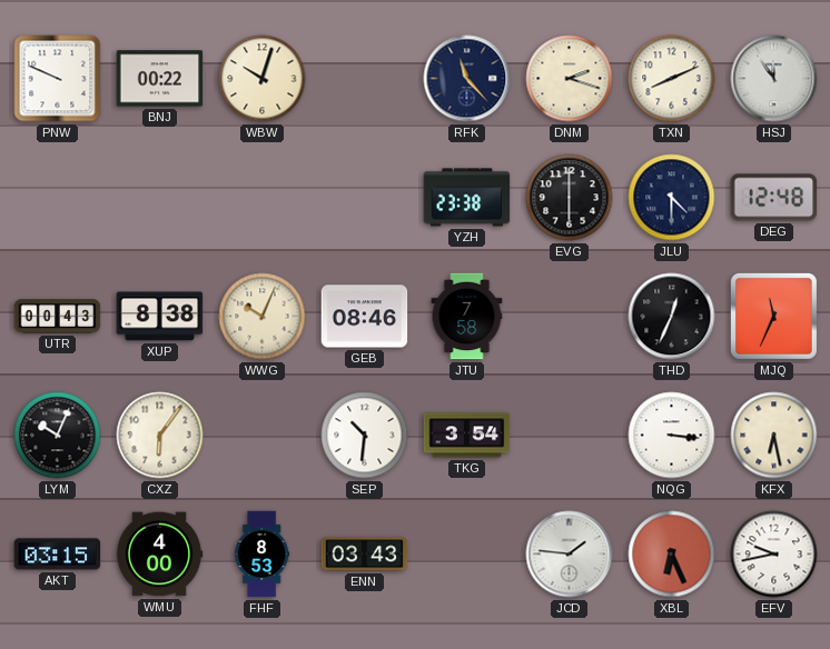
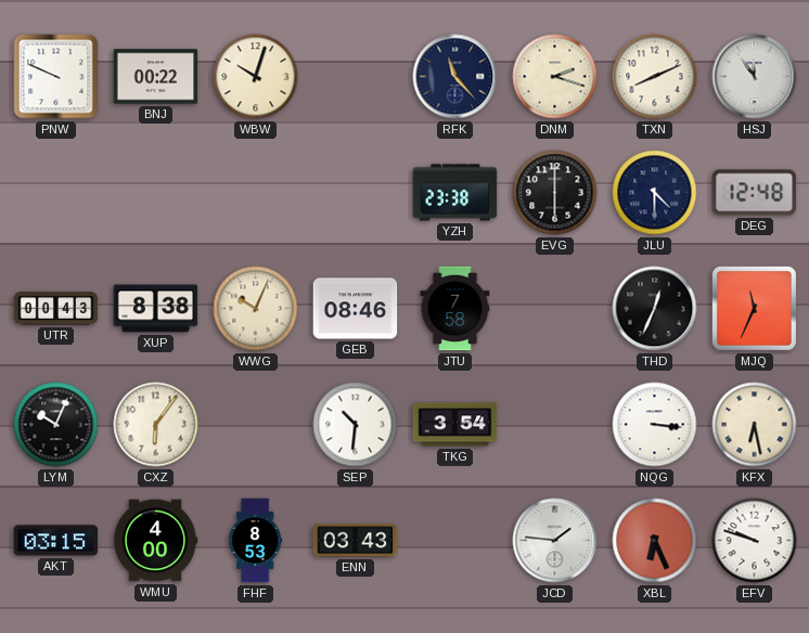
EFV: 9:43 -> 9:48 (755, 541)
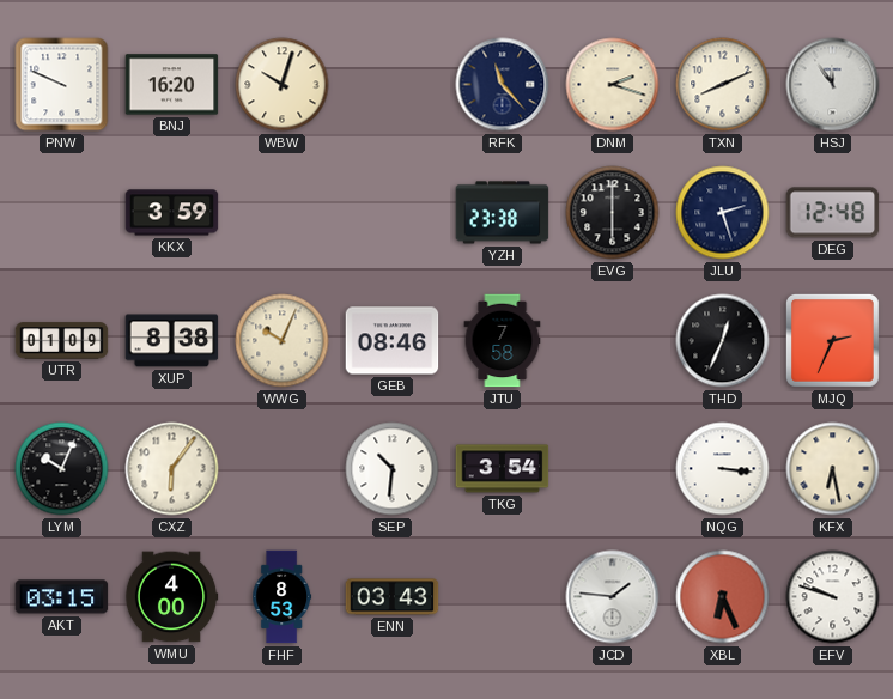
BNJ: 00:22 -> 16:20 (172, 85)
KKX: none -> 3:59 (172, 213)
JLU: 4:30 -> 2:27 (723, 213)
UTR: 00:43 -> 01:09 (62, 341)
MJQ: 11:34 -> 2:34 (832, 340)
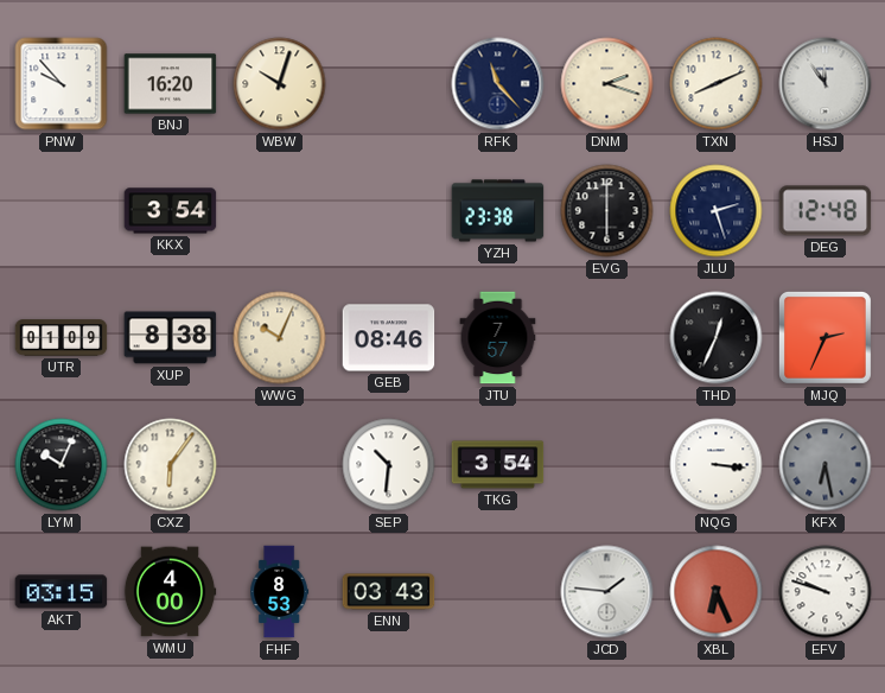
PNW: 9:49 -> 9:53 (62, 84)
KKX: 3:59 -> 3:54 (171, 211)
JTU: 7:58 -> 7:57 (498, 338)
KFX dial: cream -> grey (826, 465)
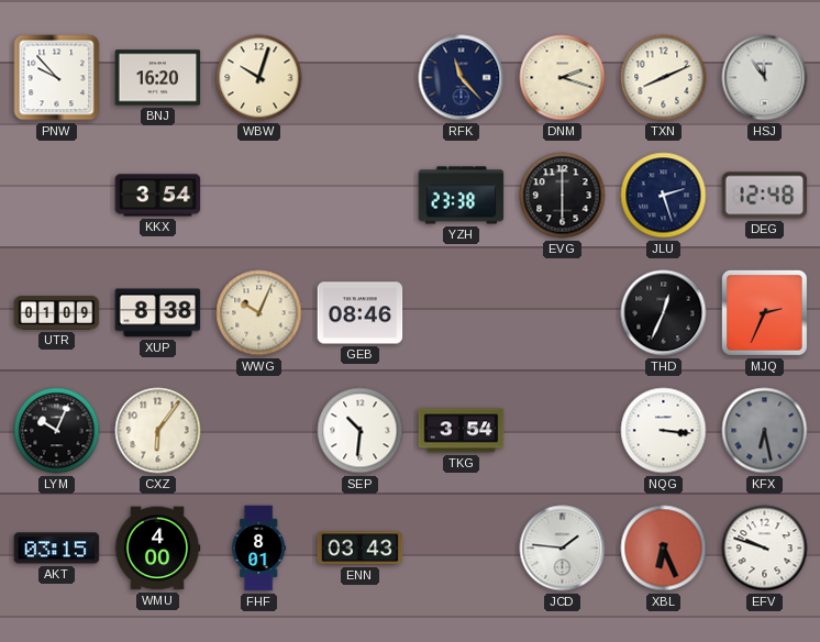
JTU: 7:57 -> none (498, 338)
FHF: 8:53 -> 8:01 (259, 549)
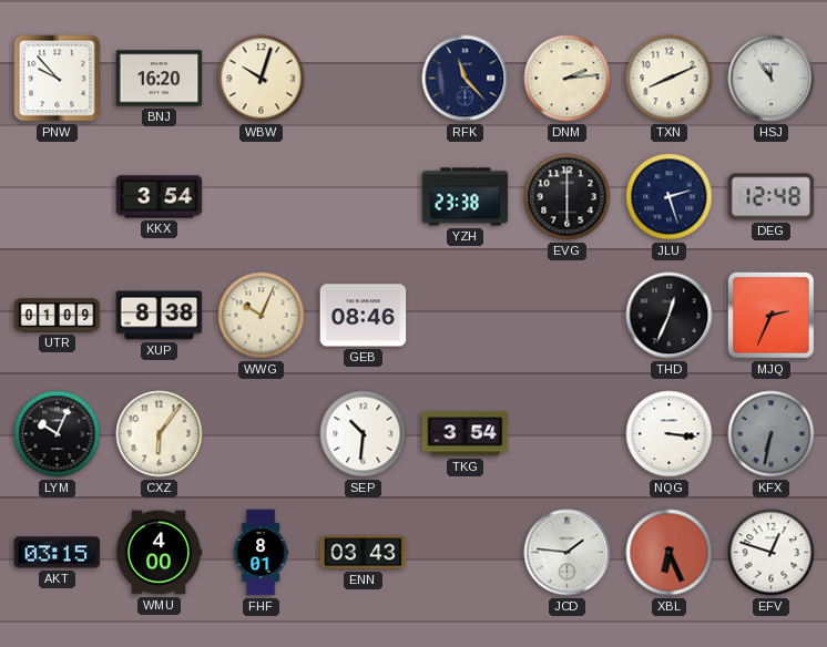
DNM: 2:18 -> 2:14 (568, 79)
KFX: 6:28 -> 6:32 (772, 434)
EFV: 9:48 -> 12:48 (772, 553)
